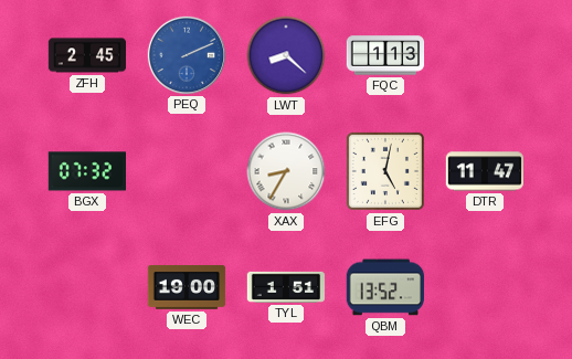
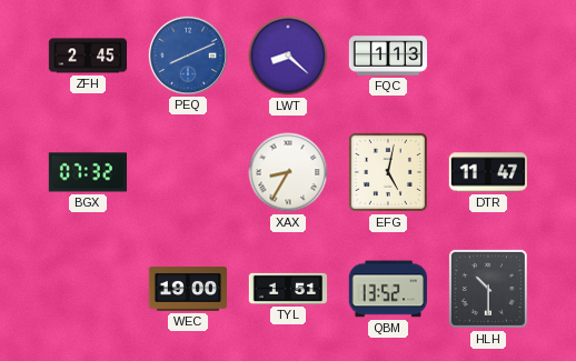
PEQ: 2:11 -> 8:11 (187, 54)
HLH: none -> 10:30 (488, 289)
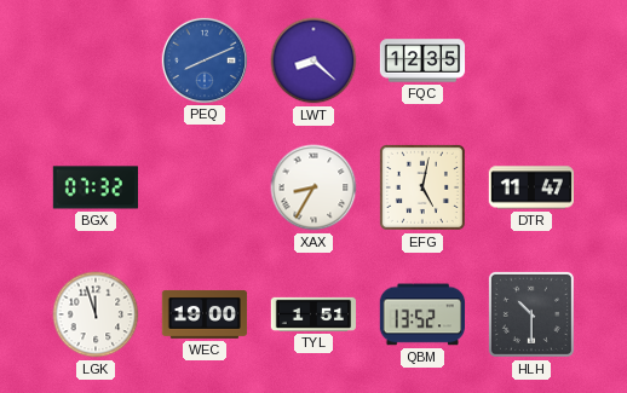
ZFH: 2:45 -> none (88, 56)
FQC: 1:13 -> 12:35 (422, 60)
LGK: none -> 11:57 (96, 314)
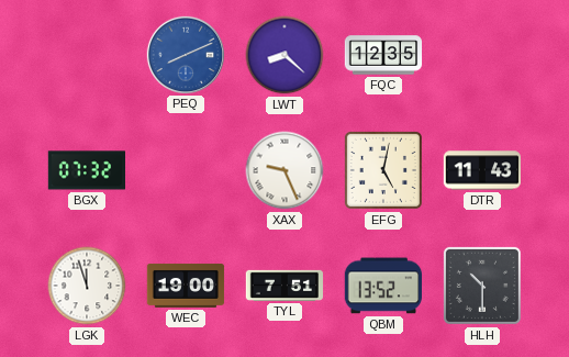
XAX: 8:35 -> 9:26 (284, 170)
DTR: 11:47 -> 11:43 (481, 170)
TYL: 1:51 -> 7:51 (284, 286)
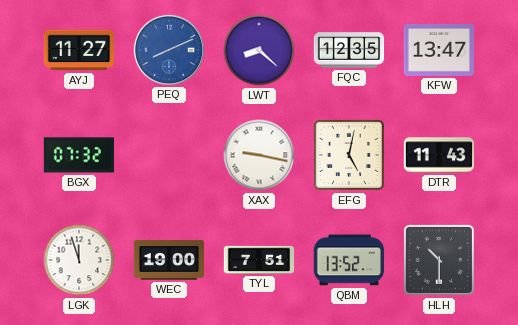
AYJ: none -> 11:27 (78, 50)
KFW: none -> 13:47 (438, 50)
XAX: 9:26 -> 9:17 (259, 155)
